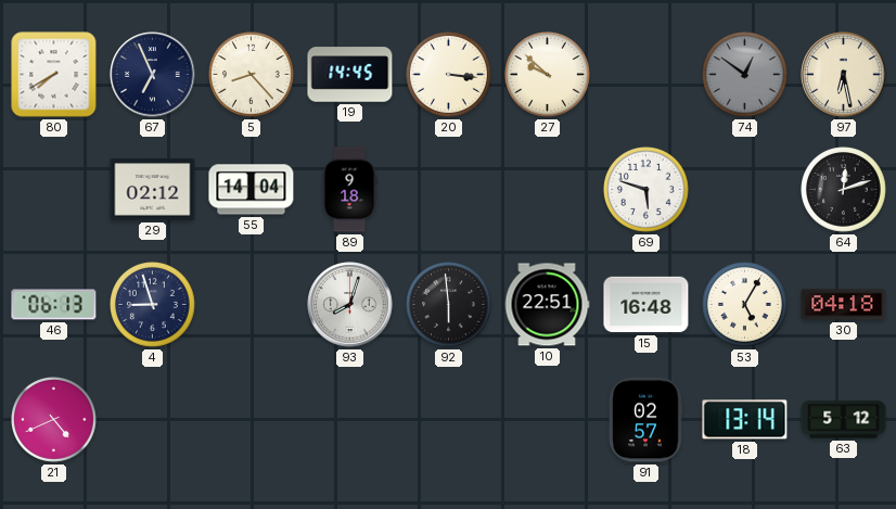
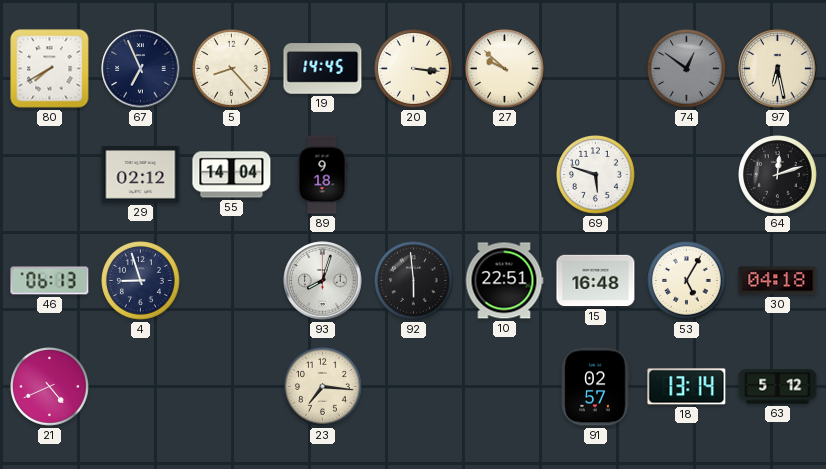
23: none -> 7:16 (323, 387)
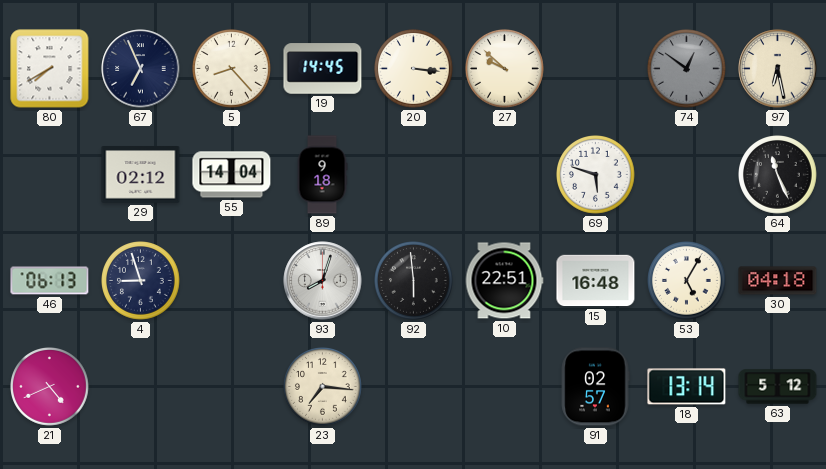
64: 12:12 -> 11:26 (778, 175)
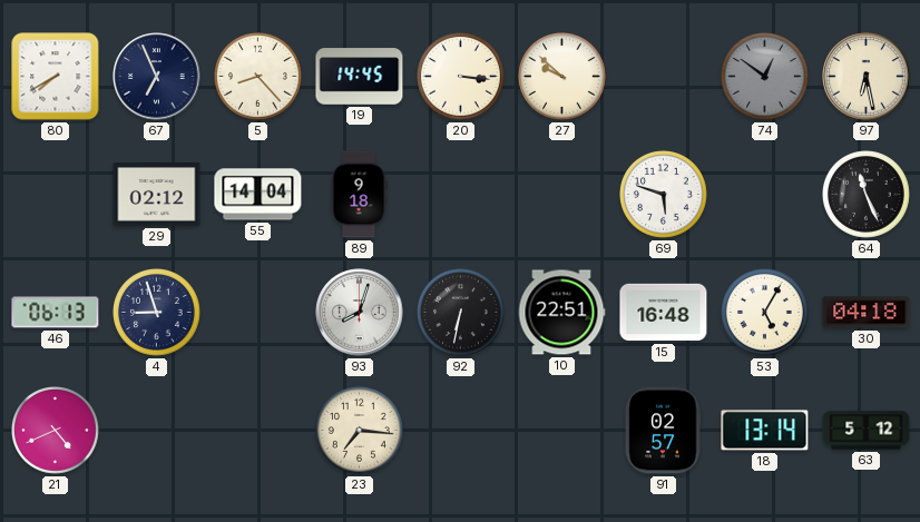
92: 5:59 -> 6:32 (461, 313)
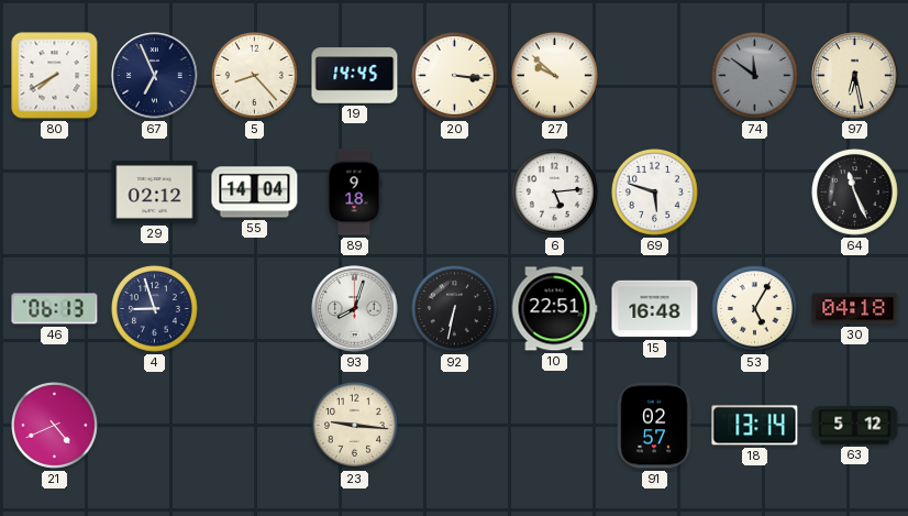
74: 12:51 -> 11:51 (755, 76)
6: none -> 5:14 (555, 193)
23: 7:16 -> 9:16 (355, 426)
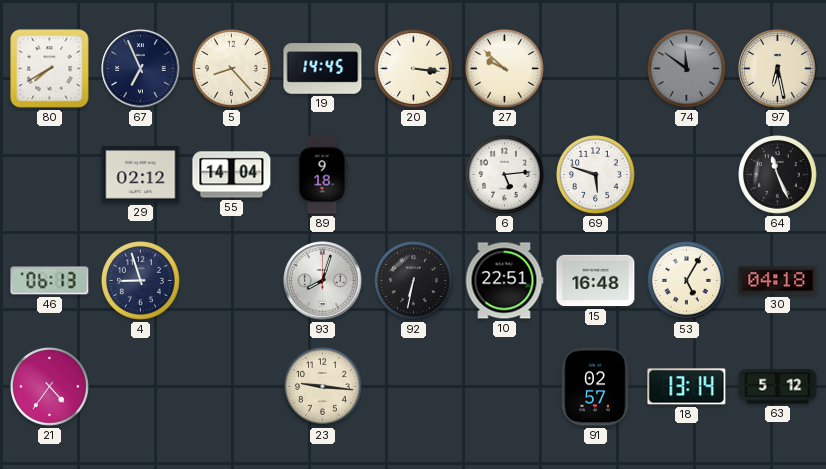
21: 4:41 -> 4:36 (50, 387)
